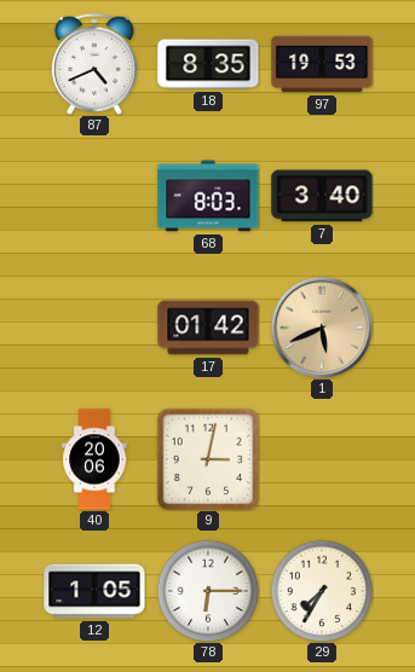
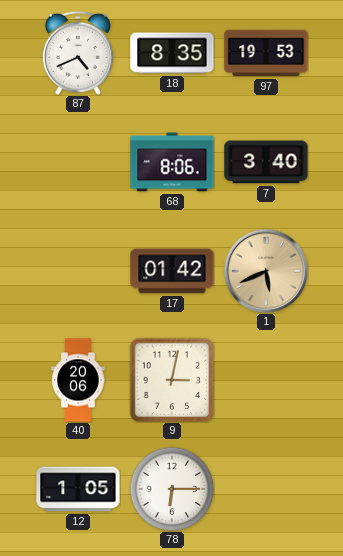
68: 8:03 -> 8:06 (172, 162)
29: 7:35 -> none (322, 591)
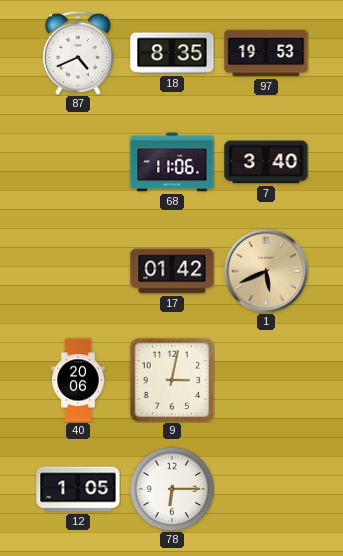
68: 8:06 -> 11:06 (172, 162)
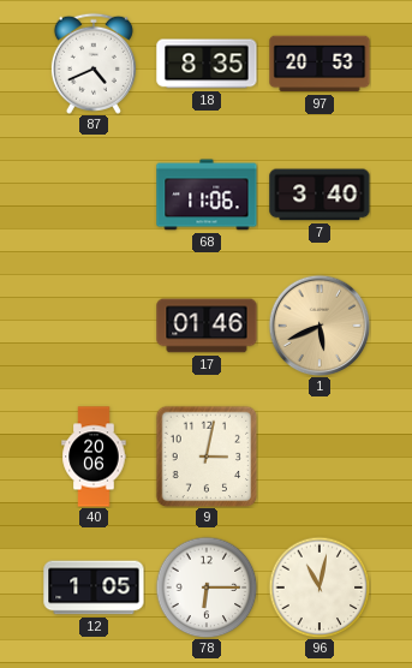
97: 19:53 -> 20:53 (320, 64)
17: 01:42 -> 01:46 (207, 326)
96: none -> 11:02 (320, 588)
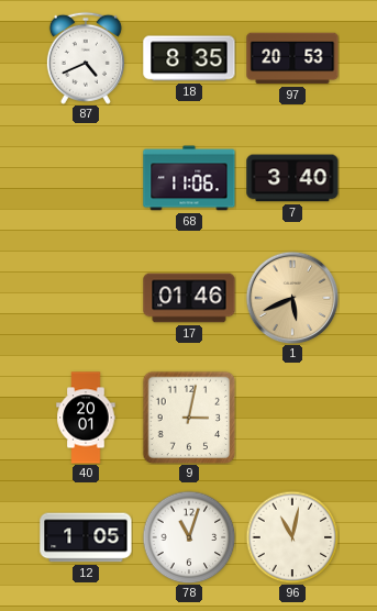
40: 20:06 -> 20:01 (86, 418)
78: 6:15 -> 11:03 (189, 537)
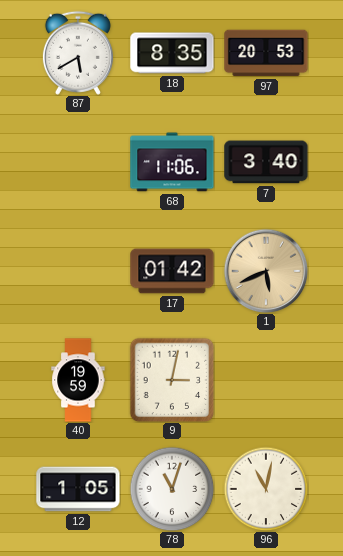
87: 4:41 -> 5:40 (78, 53)
17: 01:46 -> 01:42 (172, 271)
40: 20:01 -> 19:59 (78, 380)
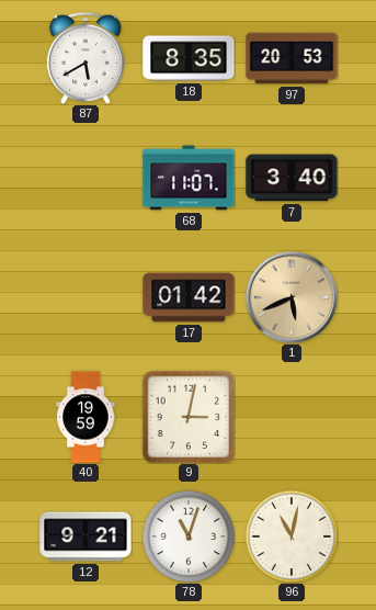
68: 11:06 -> 11:07 (189, 178)
12: 1:05 -> 9:21 (86, 536)
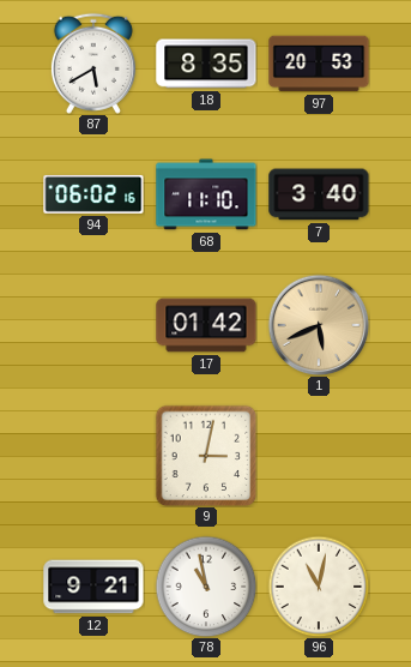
94: none -> 06:02 (93, 194)
68: 11:07 -> 11:10 (206, 194)
40: 19:59 -> none (86, 417)
78: 11:03 -> 10:58 (206, 587)
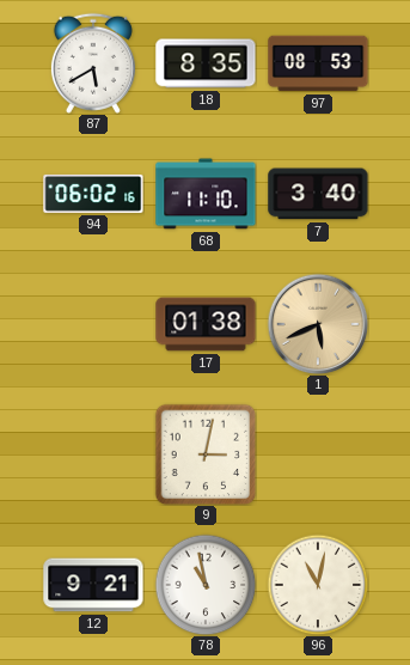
97: 20:53 -> 08:53 (318, 63)
17: 01:42 -> 01:38 (206, 324)
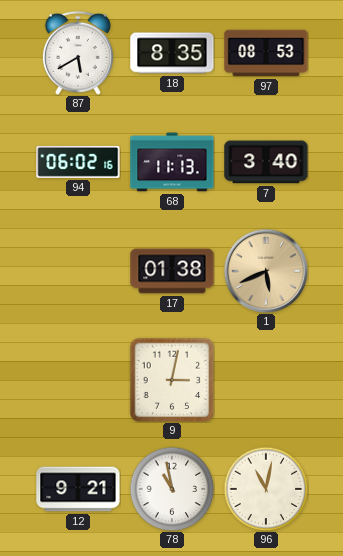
68: 11:10 -> 11:13 (172, 162)
